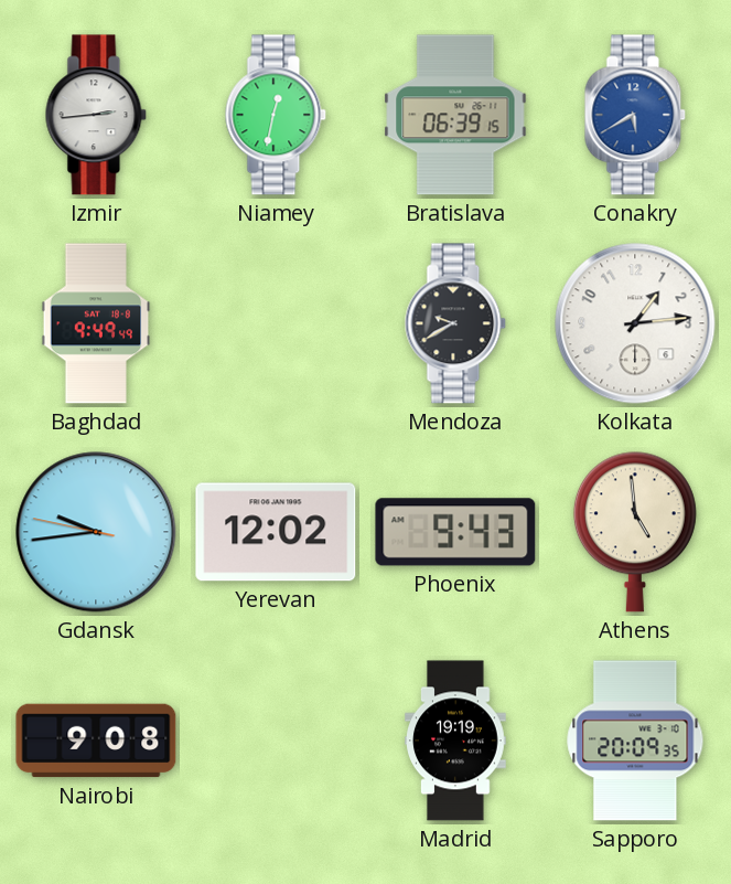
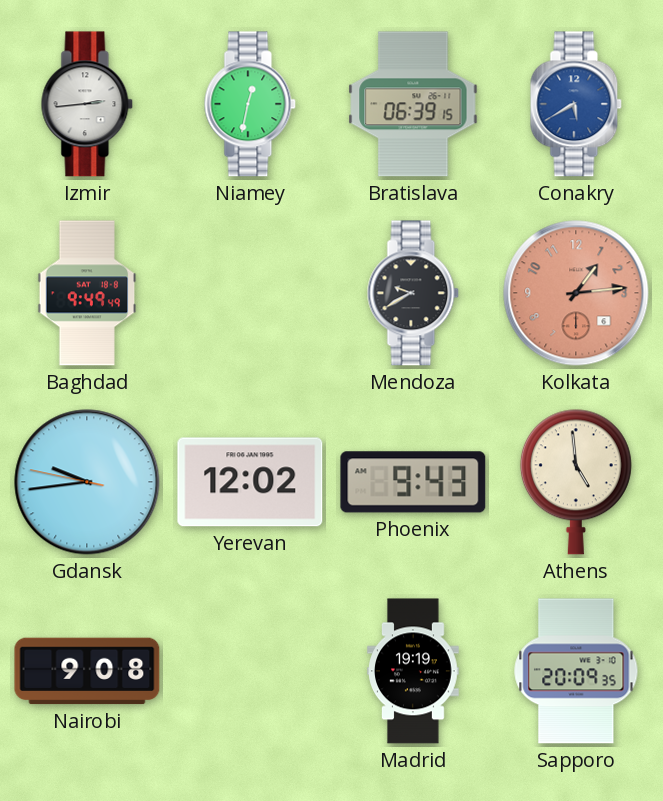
Kolkata dial: white -> salmon (576, 293)
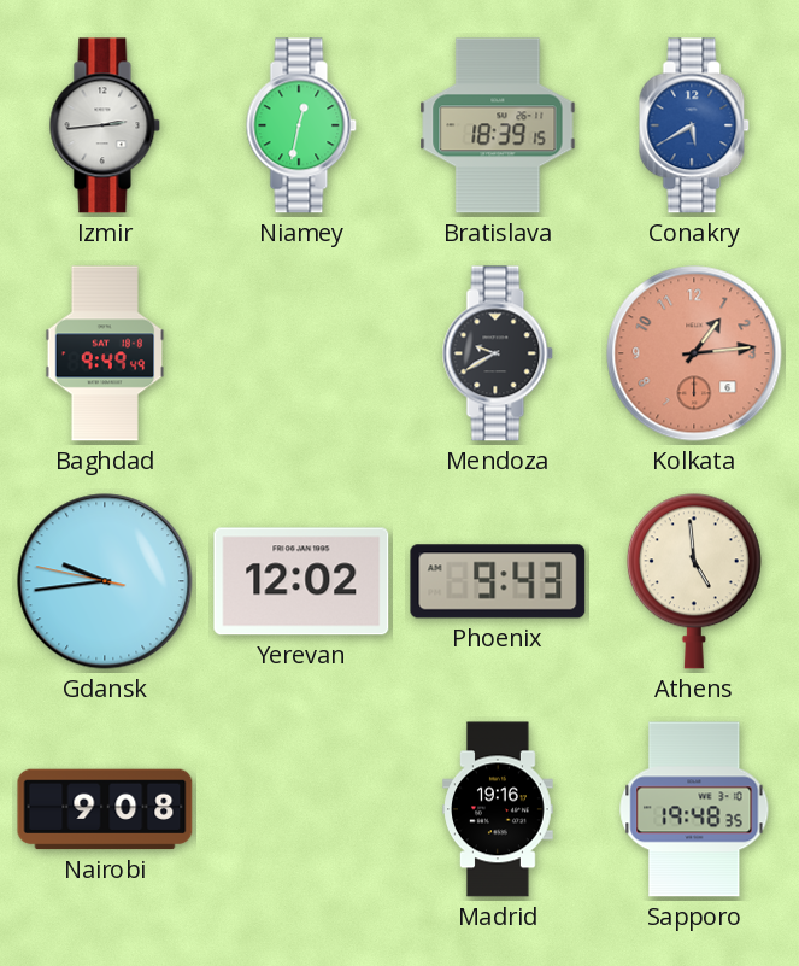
Bratislava: 06:39 -> 18:39 (498, 125)
Madrid: 19:19 -> 19:16 (498, 809)
Sapporo: 20:09 -> 19:48 (694, 809)
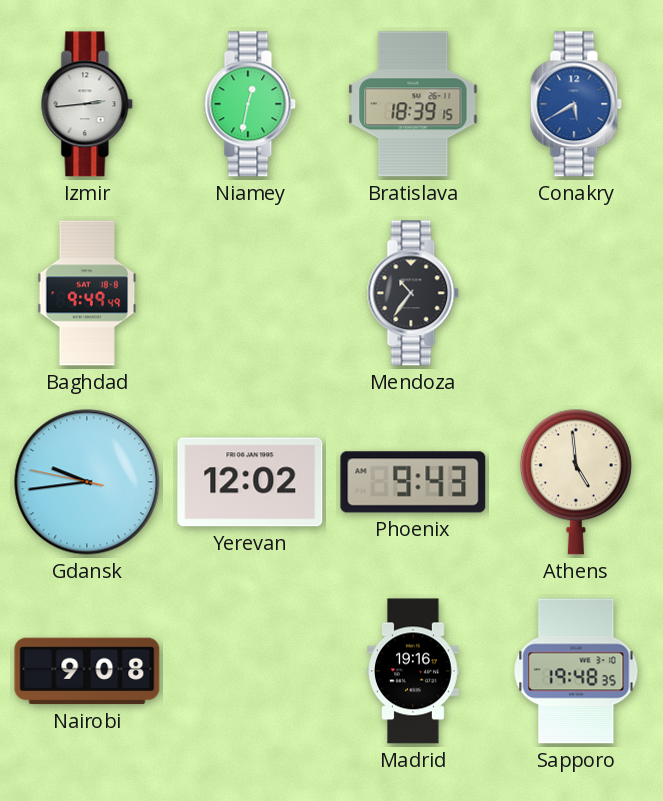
Mendoza: 9:40 -> 10:36 (413, 293)
Kolkata: 1:14 -> none (694, 353)
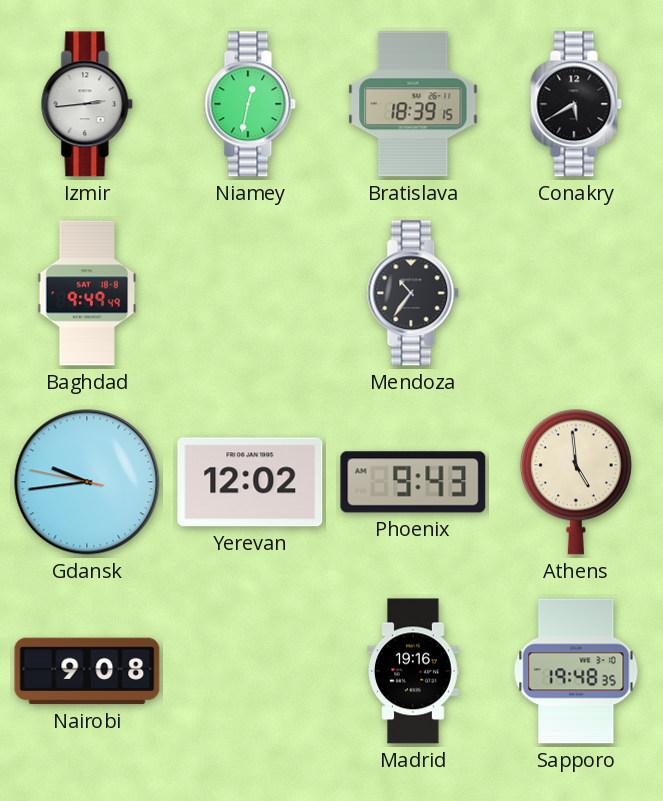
Conakry dial: blue -> black (576, 104)
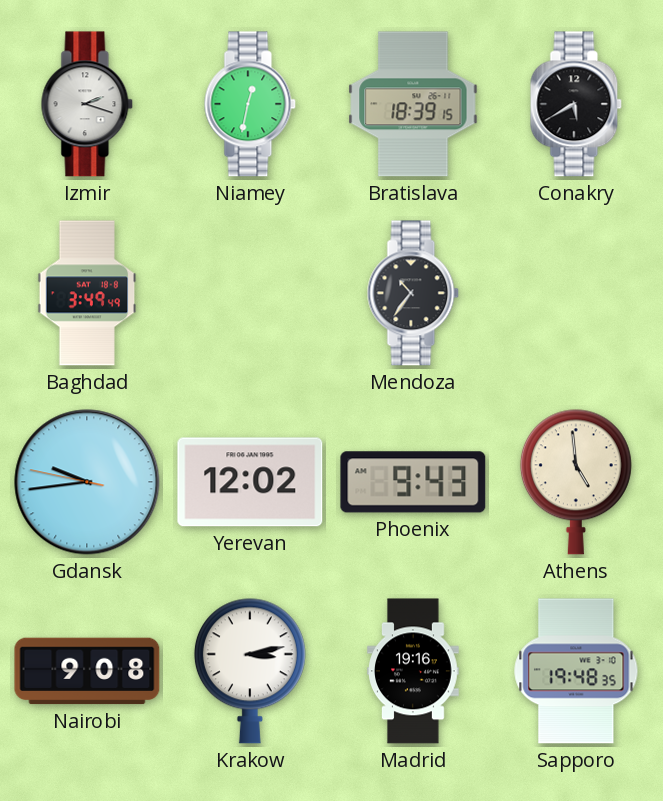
Izmir: 2:44 -> 2:18 (87, 104)
Baghdad: 9:49 -> 3:49 (87, 293)
Krakow: none -> 3:13 (250, 671)
